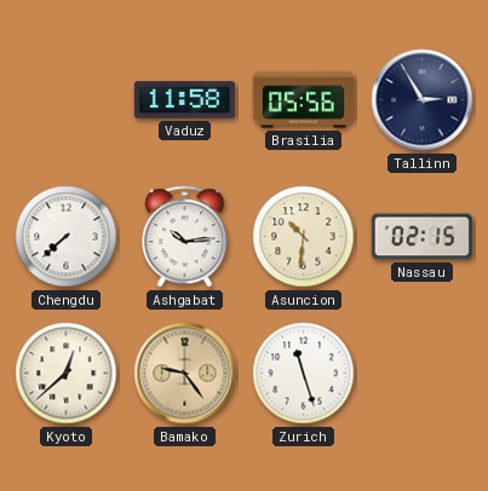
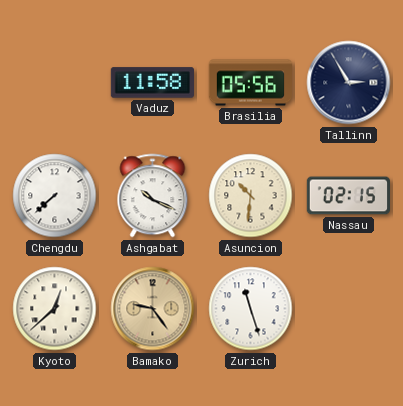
Ashgabat: 10:14 -> 10:19 (153, 196)
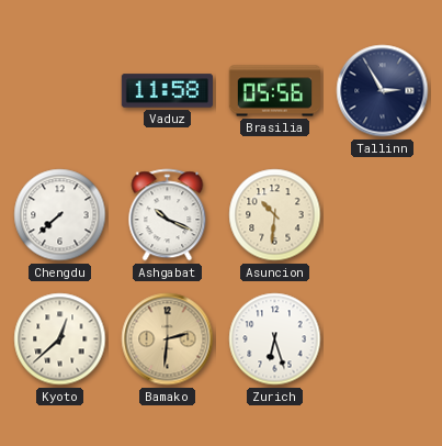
Nassau: 02:15 -> none (348, 196)
Bamako: 9:24 -> 2:31 (168, 339)
Zurich: 11:27 -> 6:27 (275, 339)
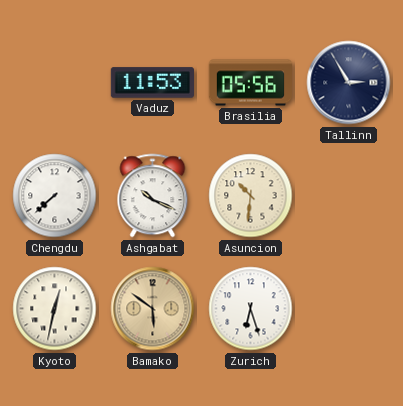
Vaduz: 11:58 -> 11:53 (152, 83)
Kyoto: 12:38 -> 12:32 (55, 309)
Bamako: 2:31 -> 5:51 (153, 309)
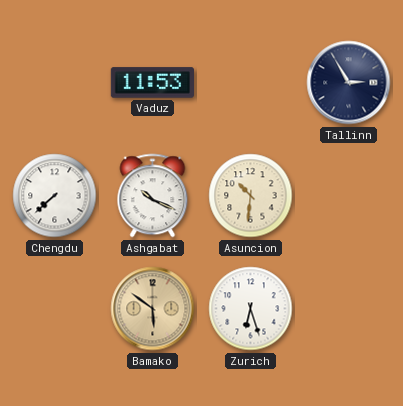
Brasilia: 05:56 -> none (250, 83)
Kyoto: 12:32 -> none (55, 309)
